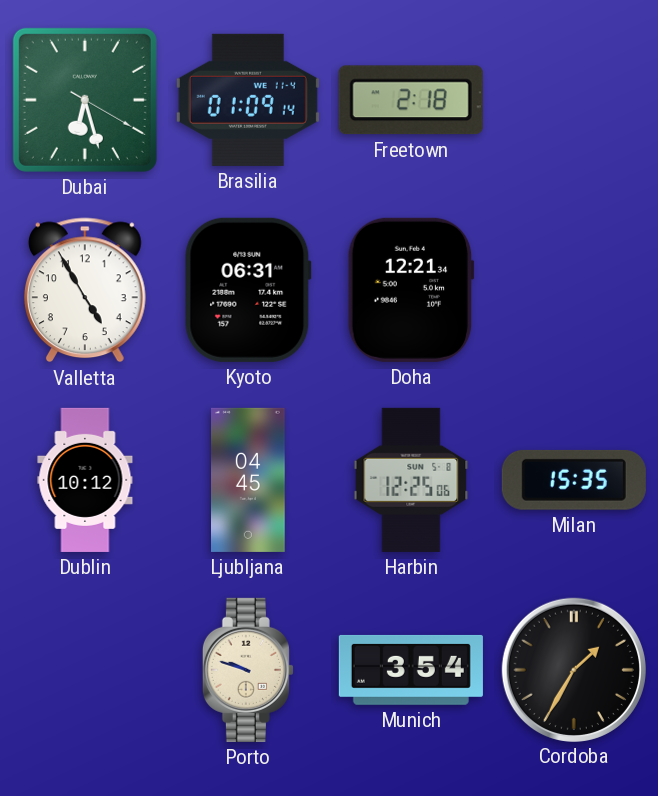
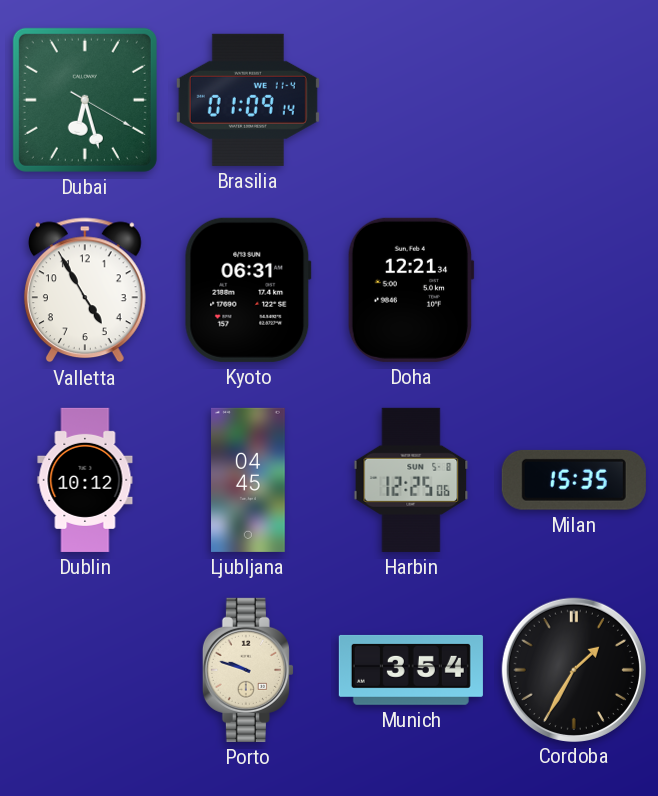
Freetown: 2:18 -> none (411, 100)
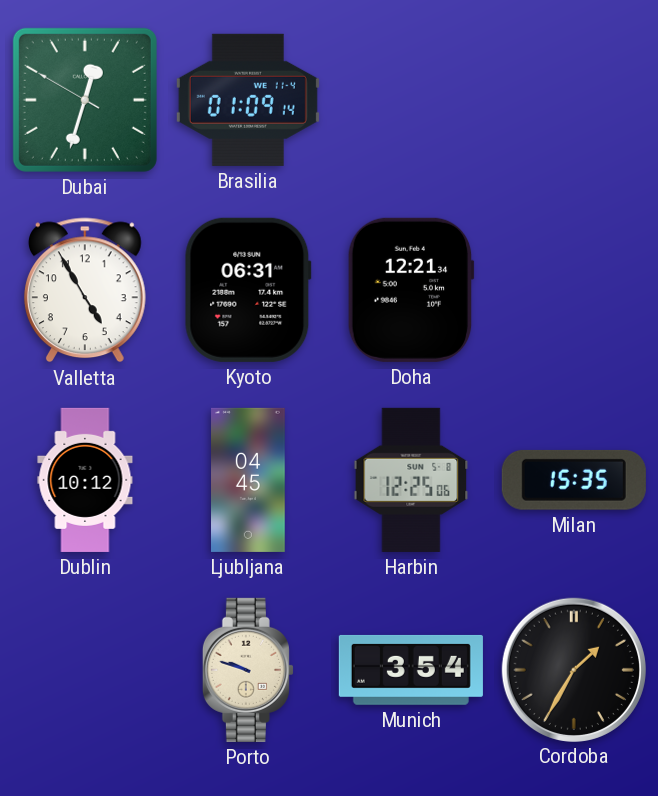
Dubai: 6:27 -> 12:32 (85, 100)
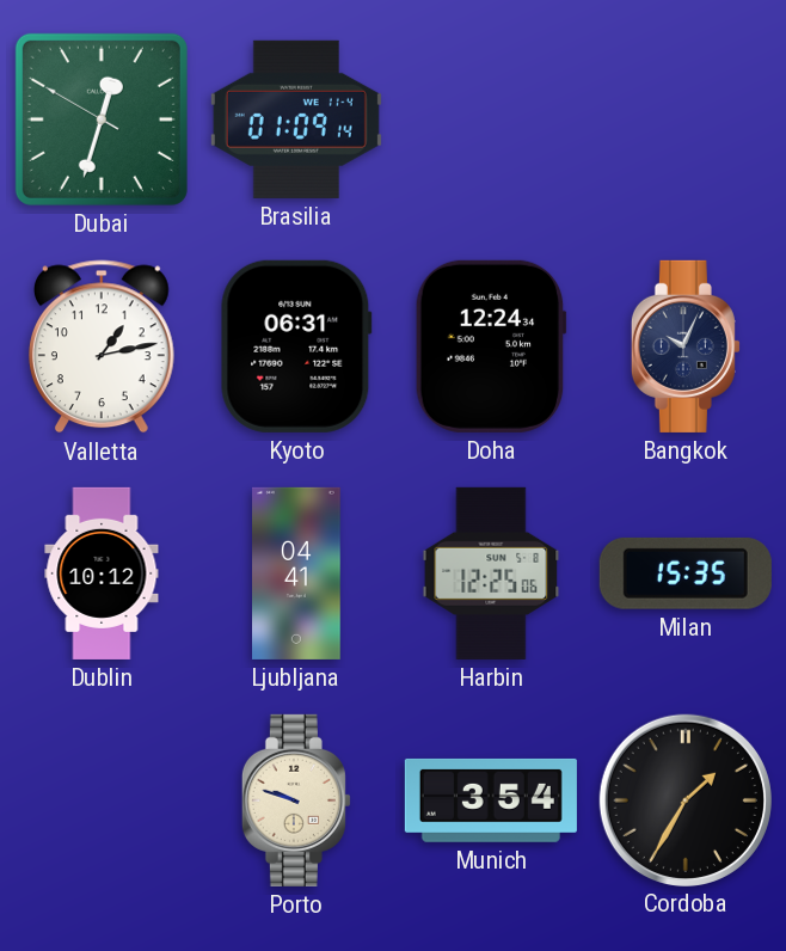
Valletta: 4:55 -> 1:13 (102, 346)
Doha: 12:21 -> 12:24 (491, 346)
Bangkok: none -> 10:04 (686, 346)
Ljubljana: 04:45 -> 04:41 (297, 573)
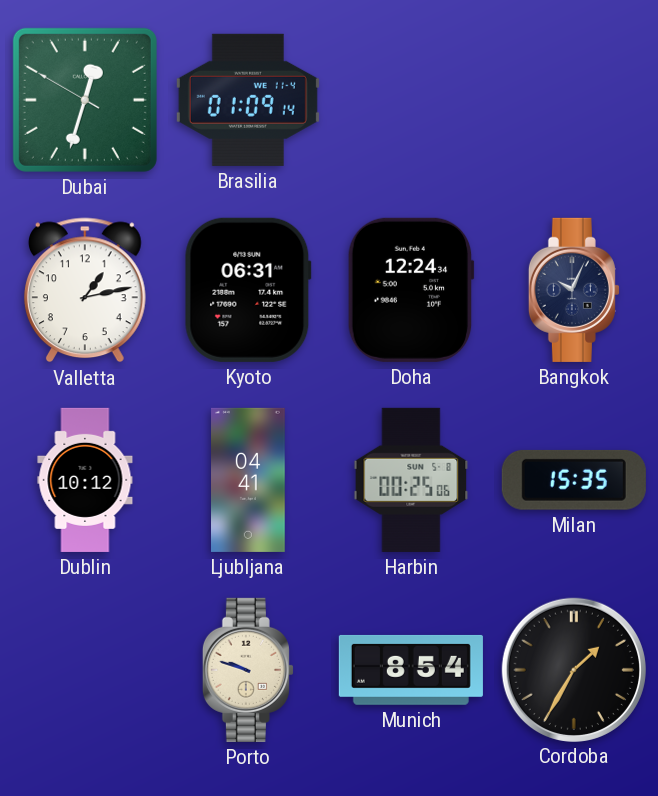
Harbin: 12:25 -> 00:25 (411, 480)
Munich: 3:54 -> 8:54 (411, 670)
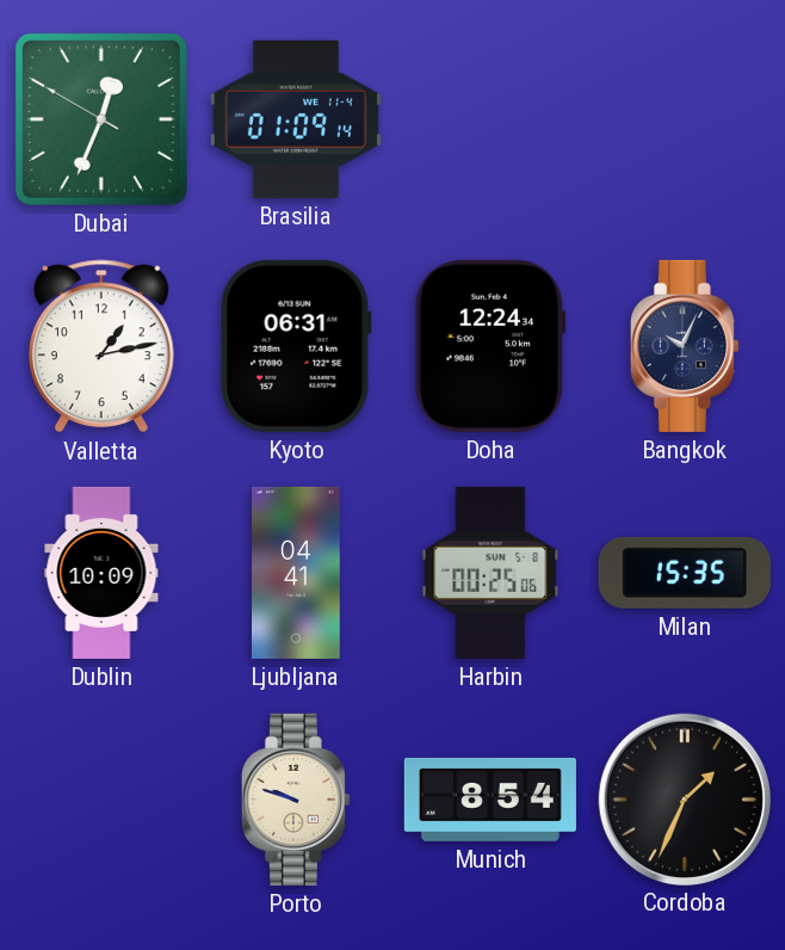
Dubai: 12:32 -> 12:33 (101, 119)
Dublin: 10:12 -> 10:09 (101, 573)
Cordoba: 1:35 -> 1:34 (684, 798)
